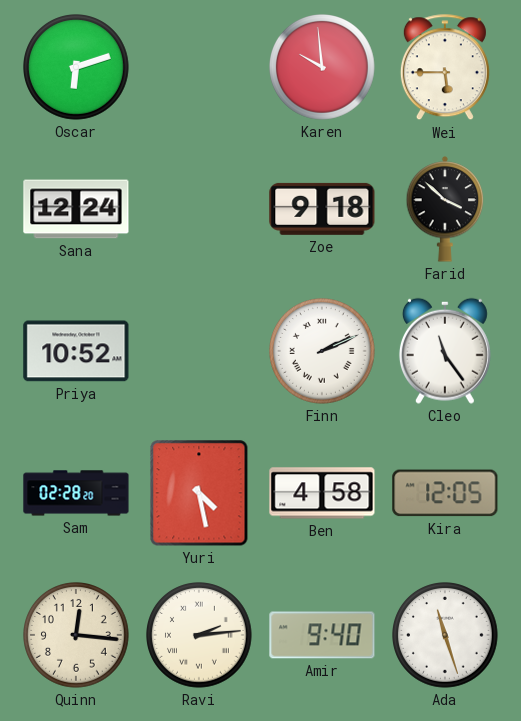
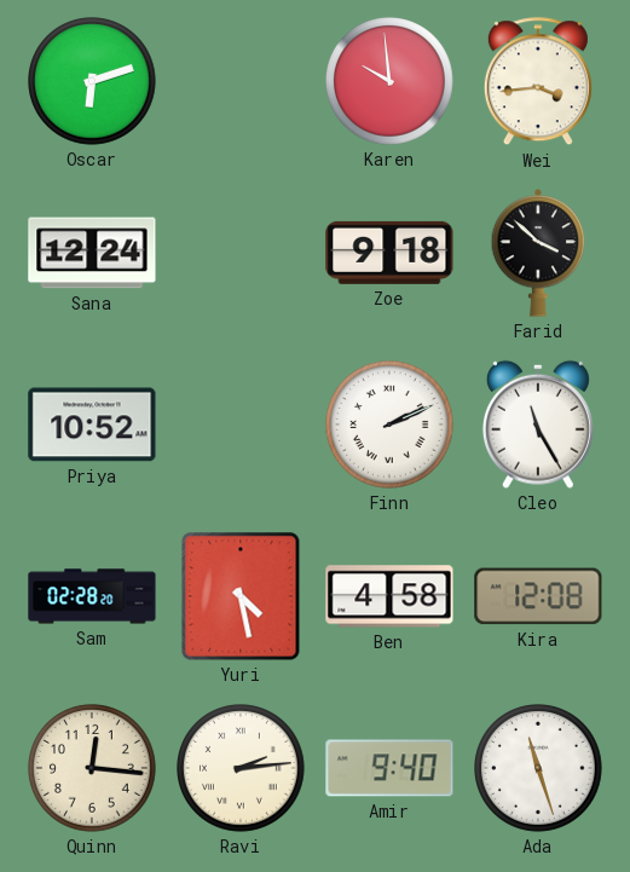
Wei: 5:45 -> 3:44 (538, 82)
Cleo: 11:24 -> 11:25 (538, 425)
Kira: 12:05 -> 12:08 (538, 596)
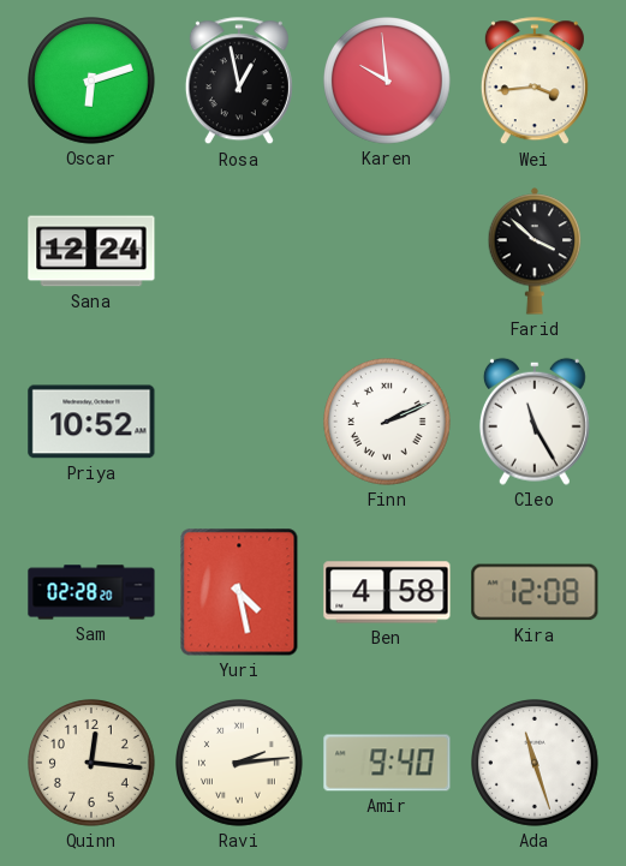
Rosa: none -> 12:58 (239, 82)
Zoe: 9:18 -> none (389, 253)
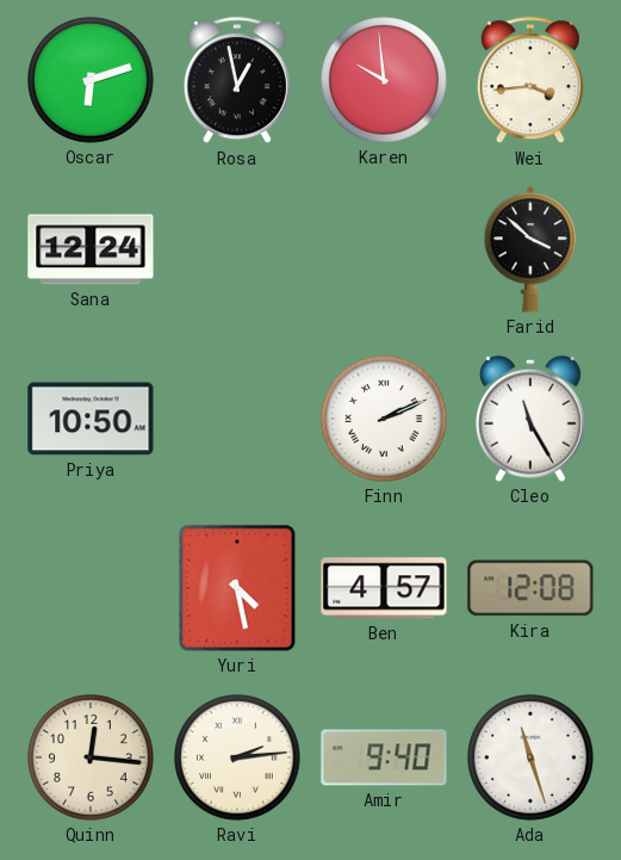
Priya: 10:52 -> 10:50 (91, 419)
Sam: 02:28 -> none (91, 592)
Ben: 4:58 -> 4:57 (384, 588)
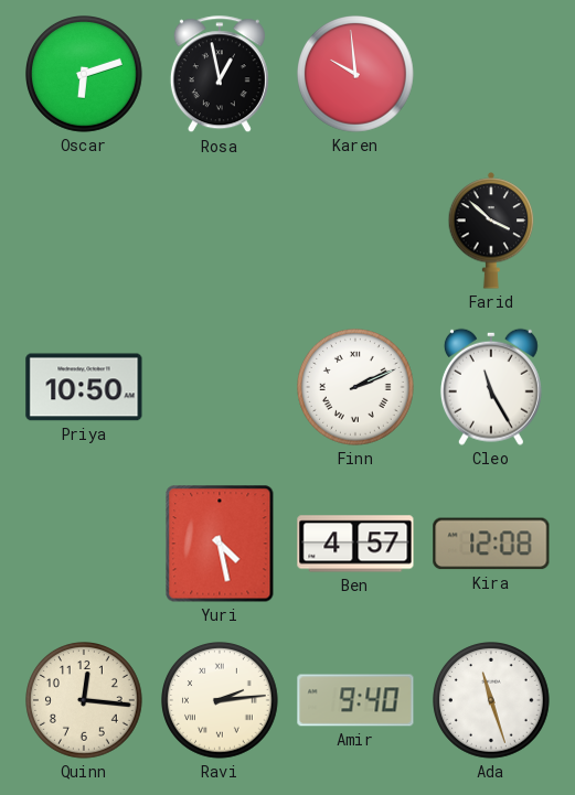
Wei: 3:44 -> none (530, 81)
Sana: 12:24 -> none (91, 249)
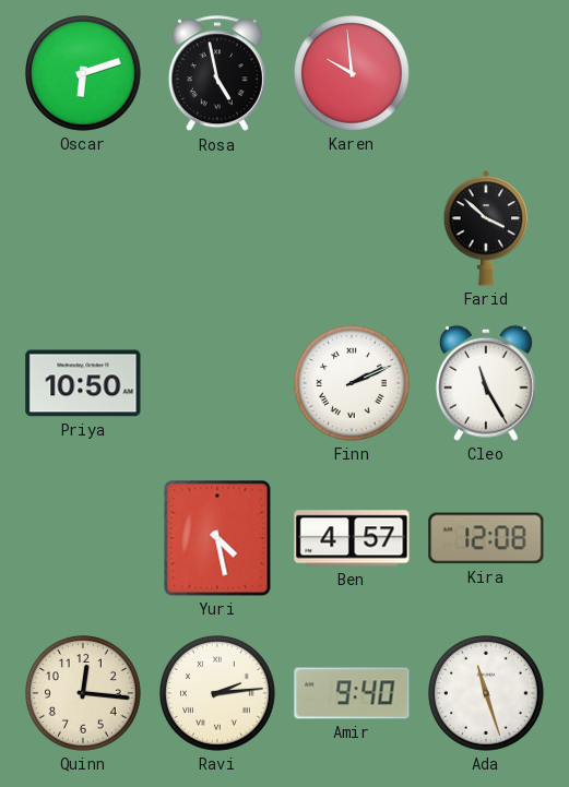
Rosa: 12:58 -> 4:58 (217, 74)
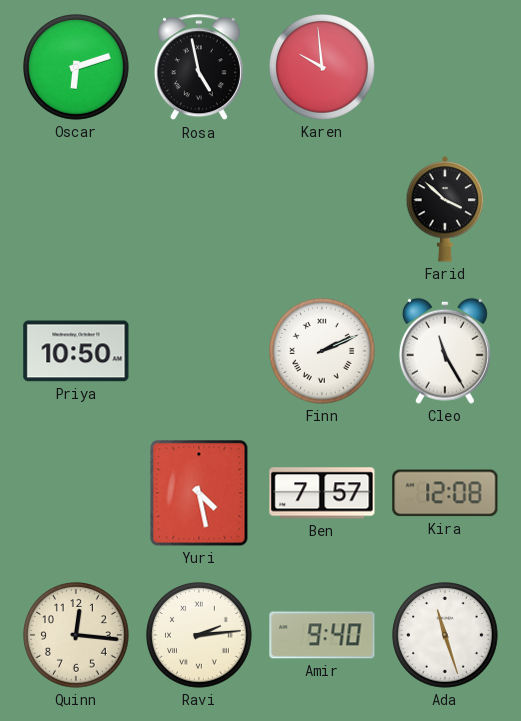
Ben: 4:57 -> 7:57 (322, 493)
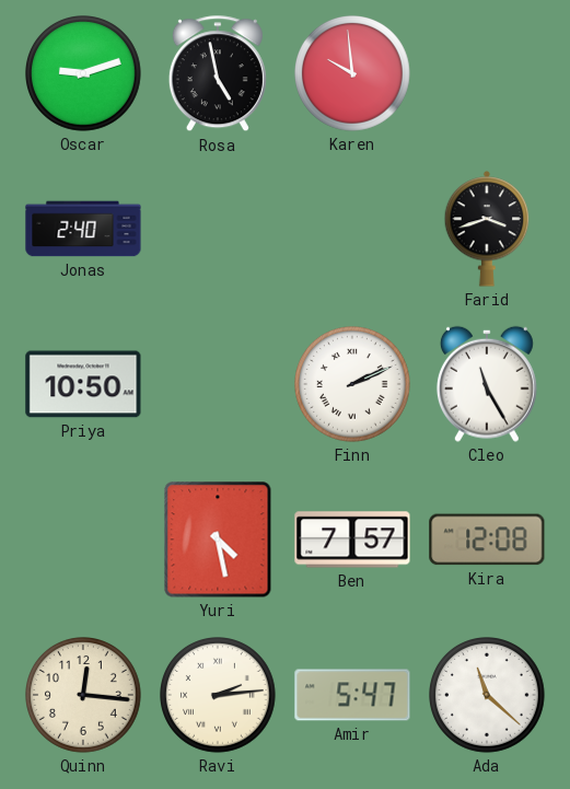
Oscar: 6:12 -> 9:12 (84, 74)
Jonas: none -> 2:40 (83, 229)
Farid: 3:52 -> 3:42 (487, 229)
Amir: 9:40 -> 5:47 (352, 695)
Ada: 11:27 -> 11:22 (488, 696)
